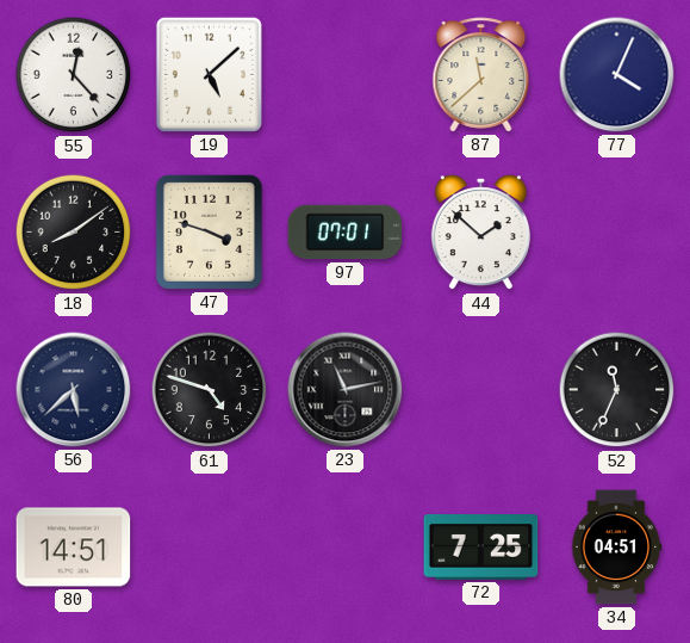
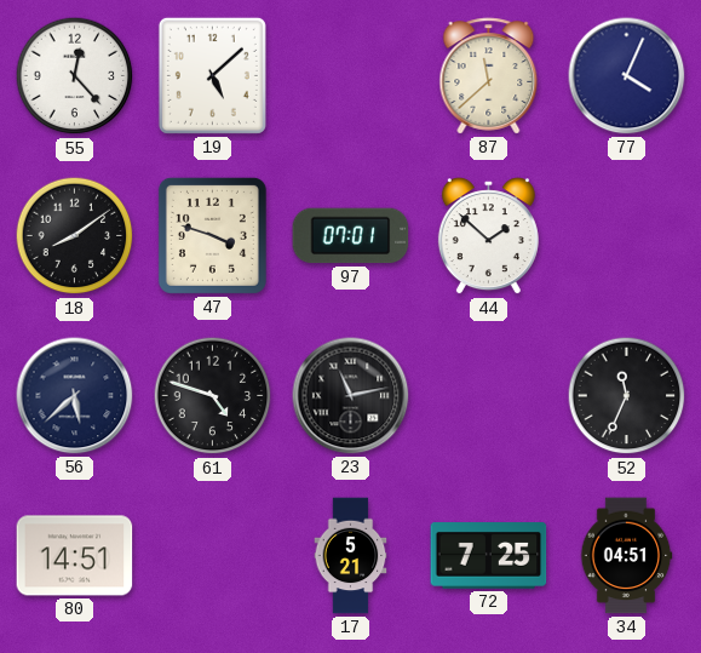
17: none -> 5:21 (351, 556)
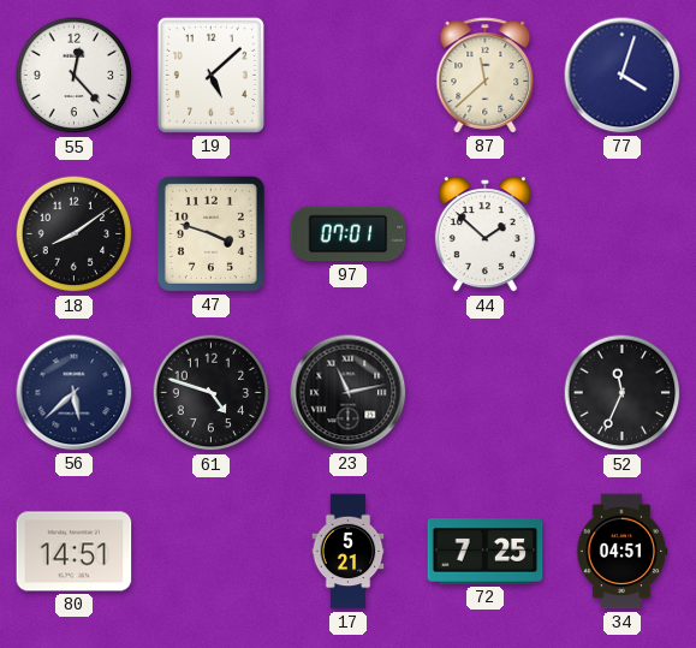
77: 4:04 -> 4:03 (623, 76)
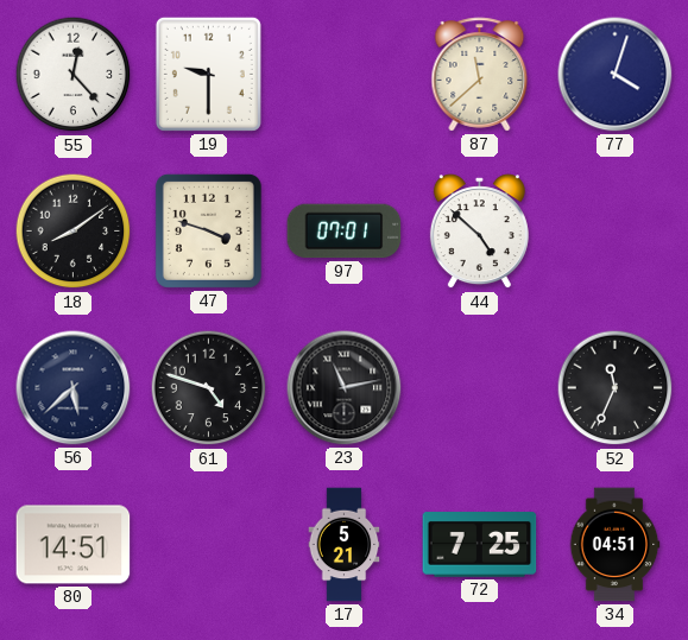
19: 5:08 -> 9:30 (208, 74)
44: 1:52 -> 4:52 (479, 232)
